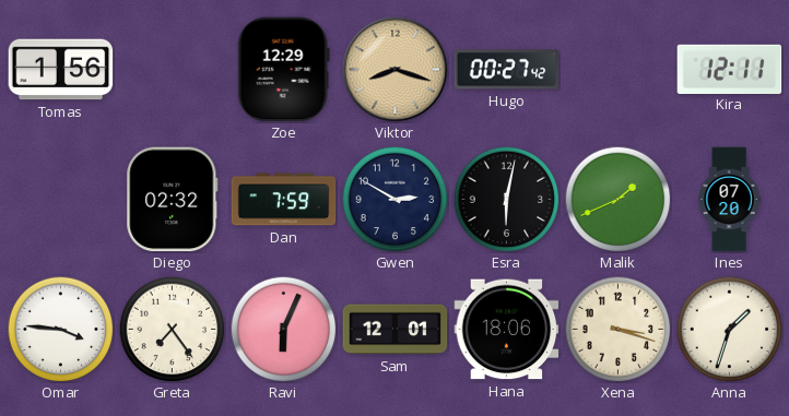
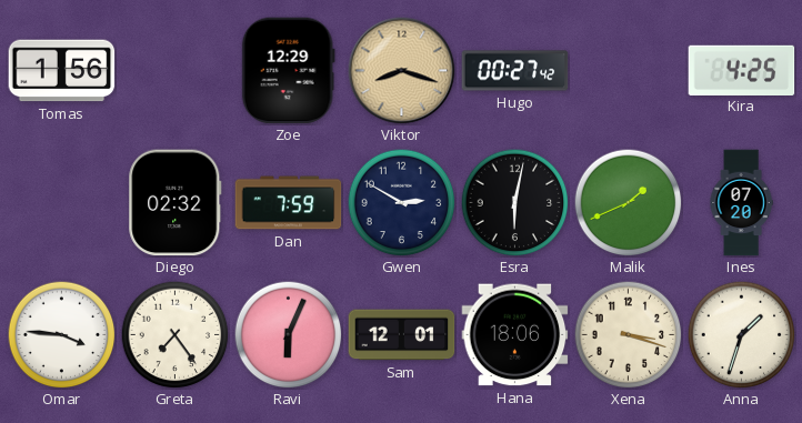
Kira: 12:11 -> 4:25 (742, 70)
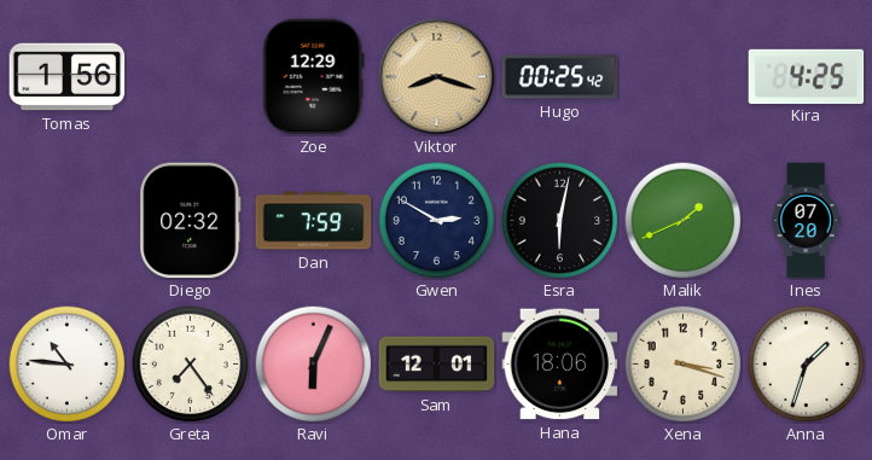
Hugo: 00:27 -> 00:25 (560, 77)
Omar: 3:46 -> 10:46 (66, 363)
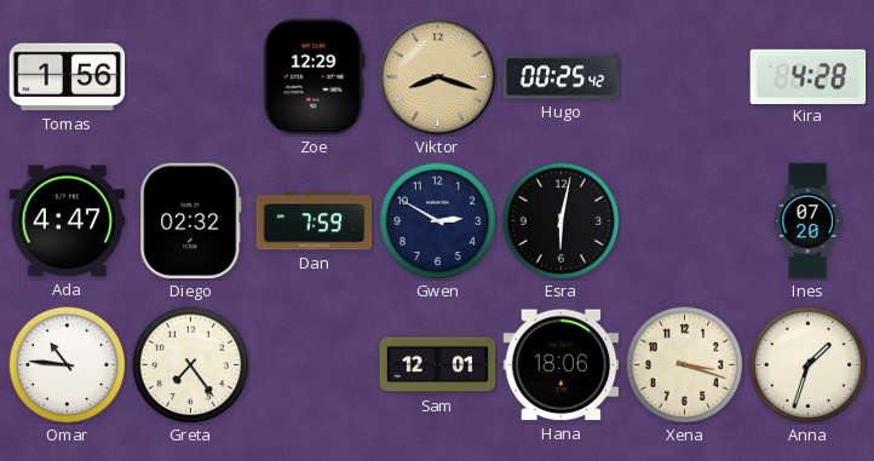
Kira: 4:25 -> 4:28 (809, 76)
Ada: none -> 4:47 (68, 221)
Malik: 1:41 -> none (682, 220)
Ravi: 6:04 -> none (313, 363)
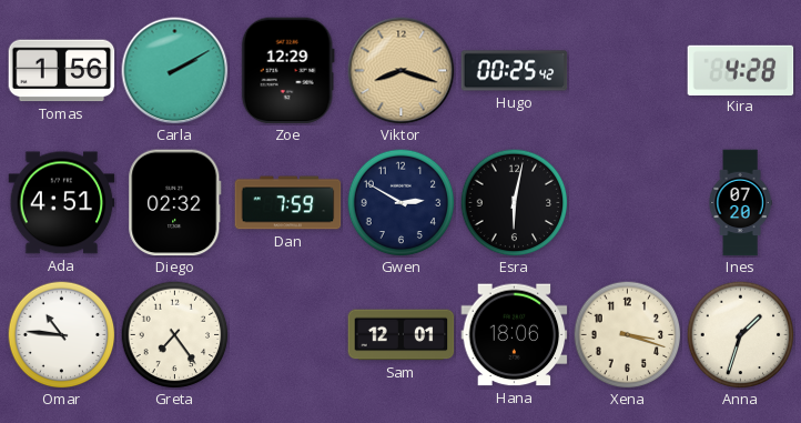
Carla: none -> 2:10 (175, 71)
Ada: 4:47 -> 4:51 (62, 203)
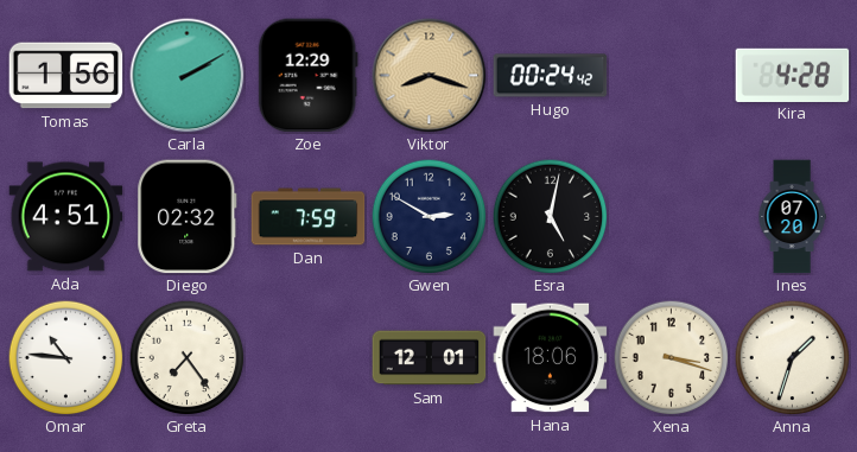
Hugo: 00:25 -> 00:24 (551, 76)
Esra: 6:02 -> 5:02 (550, 216)
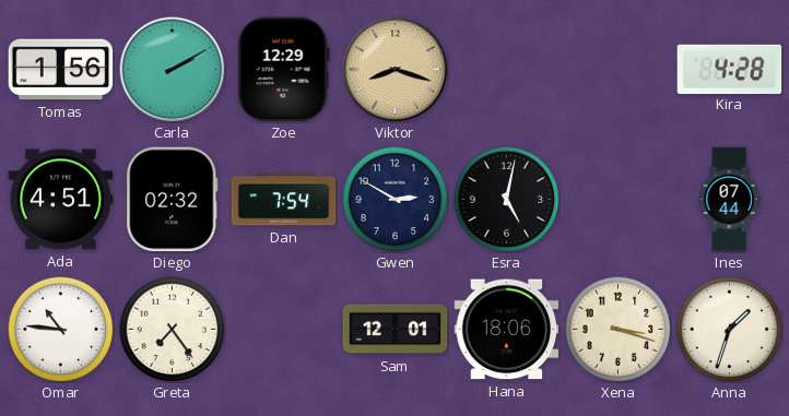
Hugo: 00:24 -> none (551, 76)
Dan: 7:59 -> 7:54 (284, 200)
Ines: 07:20 -> 07:44 (729, 200)
